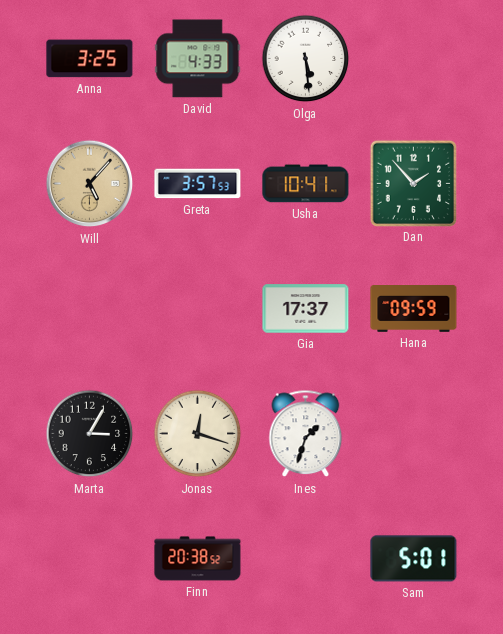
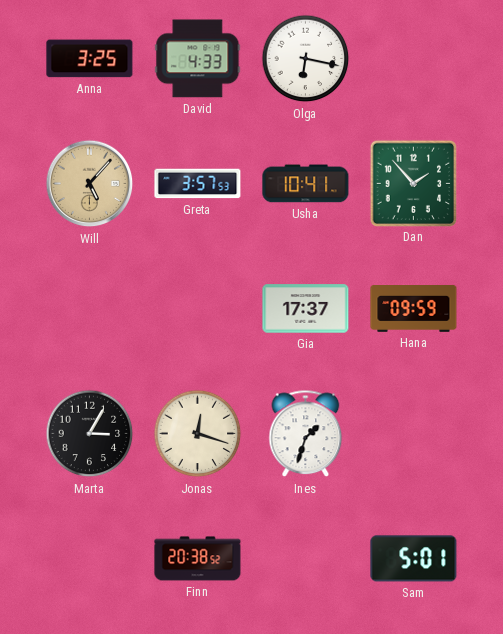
Olga: 5:29 -> 6:17 (306, 59)
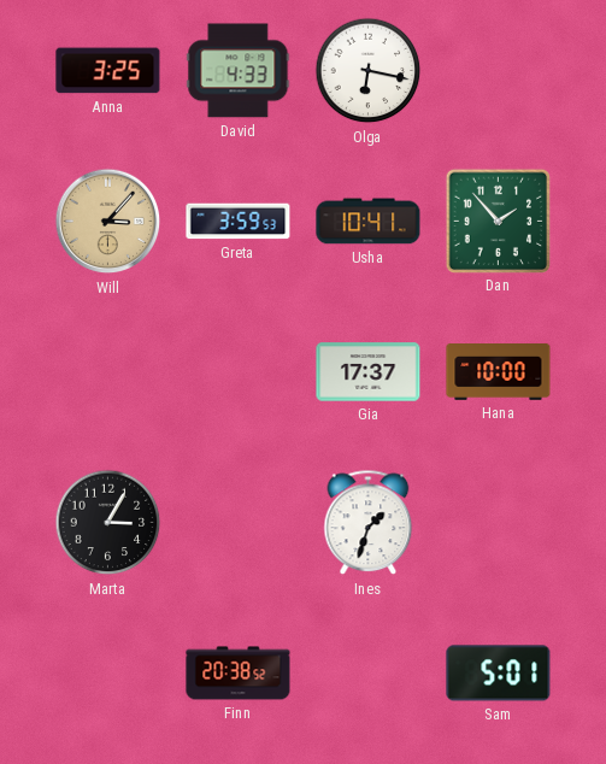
Will: 5:07 -> 3:07 (108, 222)
Greta: 3:57 -> 3:59 (239, 222)
Hana: 09:59 -> 10:00 (499, 372)
Jonas: 12:18 -> none (198, 434)
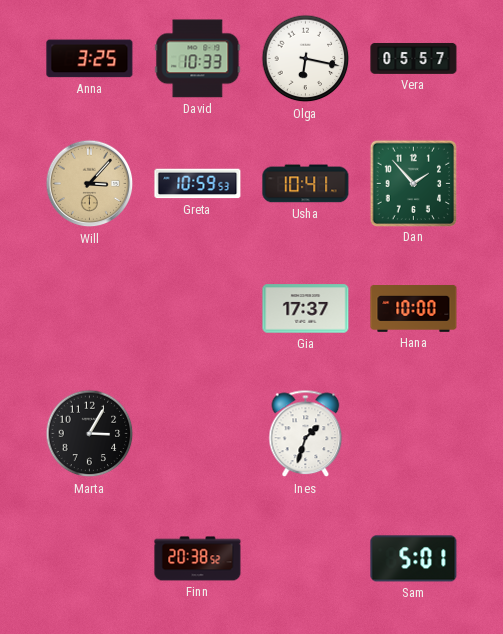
David: 4:33 -> 10:33 (198, 59)
Vera: none -> 05:57 (414, 59)
Greta: 3:59 -> 10:59 (198, 184)
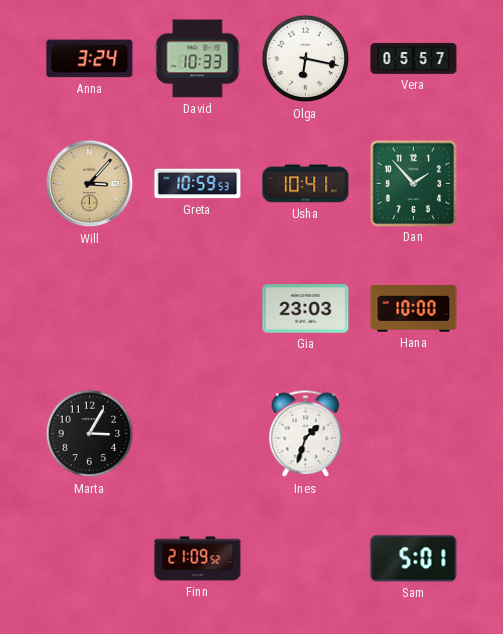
Anna: 3:25 -> 3:24 (90, 59)
Gia: 17:37 -> 23:03 (306, 309)
Finn: 20:38 -> 21:09 (198, 559)
